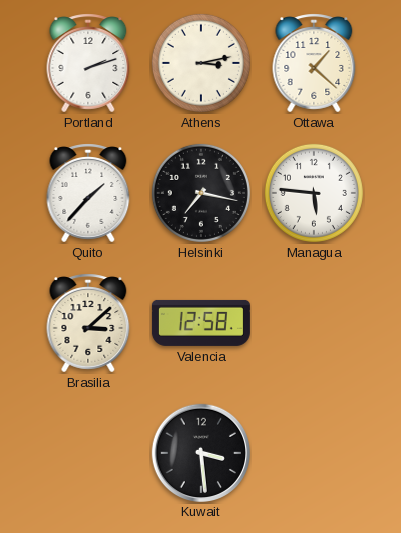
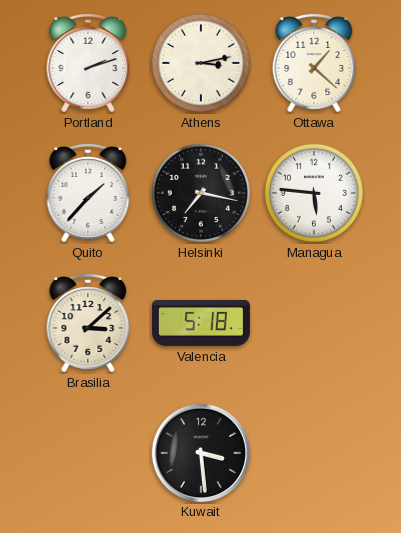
Valencia: 12:58 -> 5:18 (201, 323)
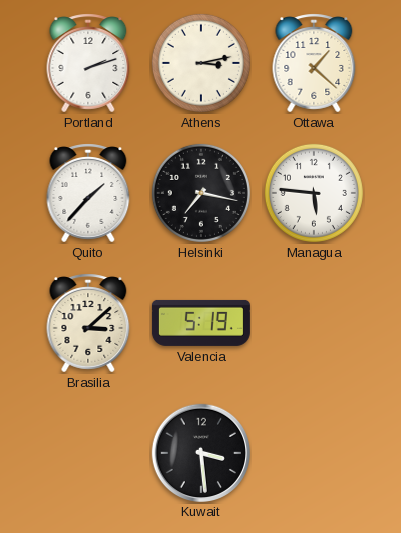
Valencia: 5:18 -> 5:19 (201, 323)
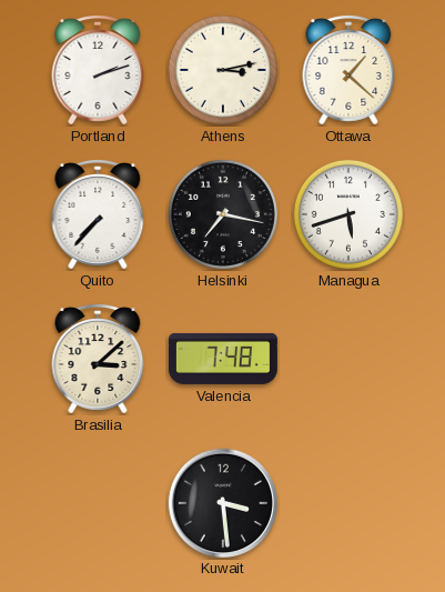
Quito: 1:37 -> 7:37 (98, 214)
Managua: 5:46 -> 5:42 (348, 214)
Valencia: 5:19 -> 7:48 (223, 359)
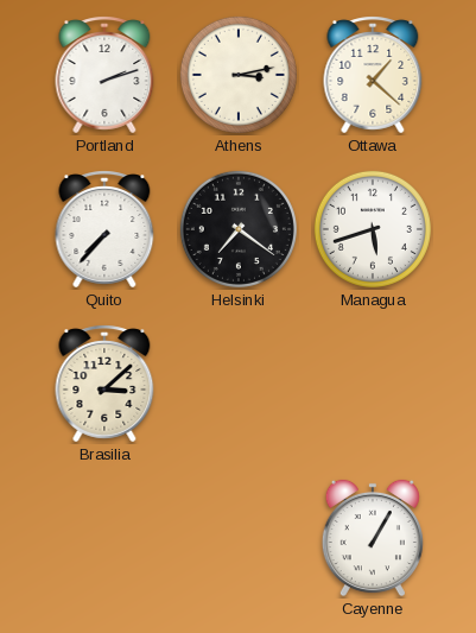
Helsinki: 7:17 -> 7:21 (239, 229)
Valencia: 7:48 -> none (223, 359)
Kuwait: 3:29 -> none (222, 502)
Cayenne: none -> 1:05 (373, 538)
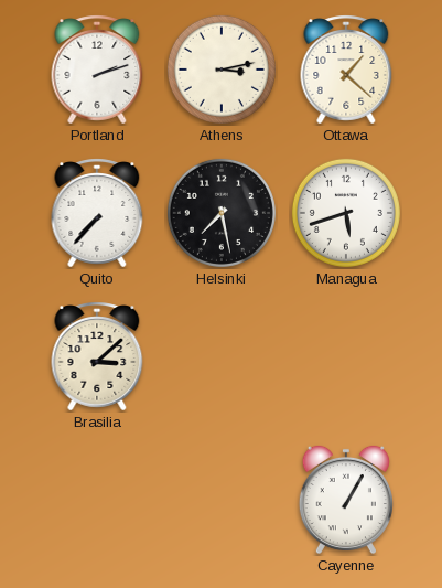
Helsinki: 7:21 -> 7:28 (222, 213)
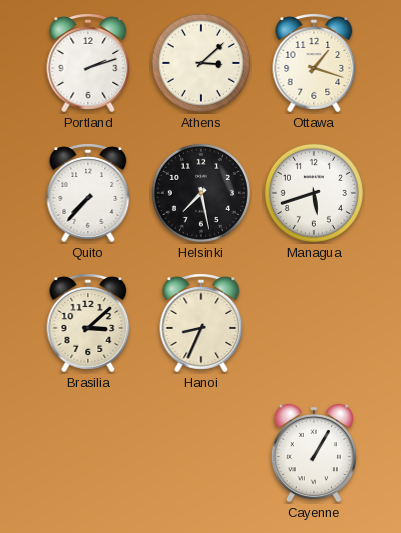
Athens: 3:13 -> 3:08 (201, 63)
Ottawa: 1:22 -> 1:18 (314, 63)
Hanoi: none -> 8:34 (201, 323)
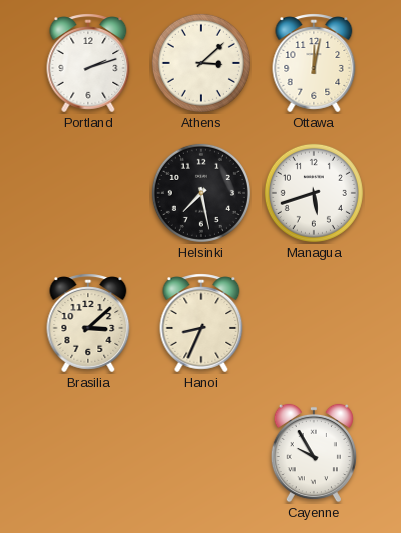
Ottawa: 1:18 -> 12:02 (314, 63)
Quito: 7:37 -> none (88, 193)
Cayenne: 1:05 -> 9:55 (314, 453)
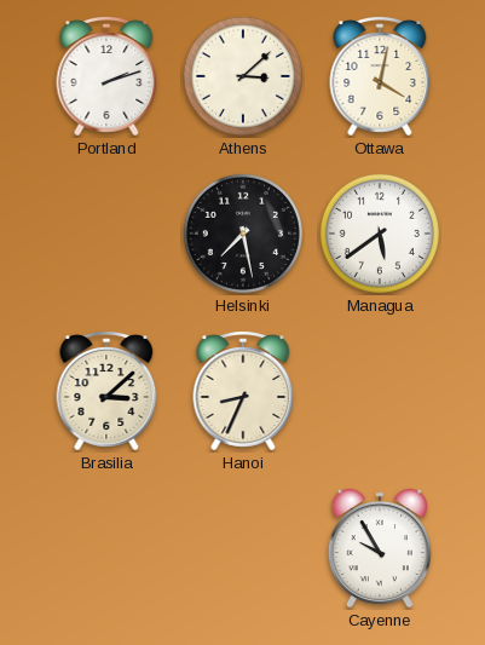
Ottawa: 12:02 -> 4:02 (380, 76)
Managua: 5:42 -> 5:39 (380, 234)
